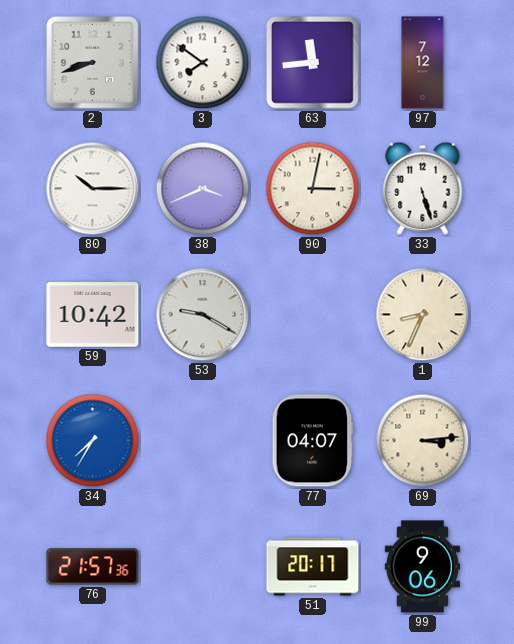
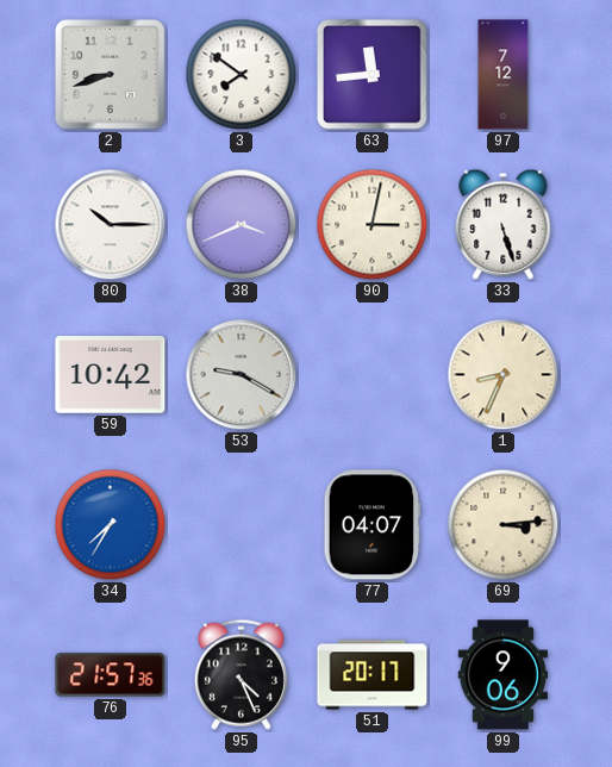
95: none -> 4:26 (241, 674)
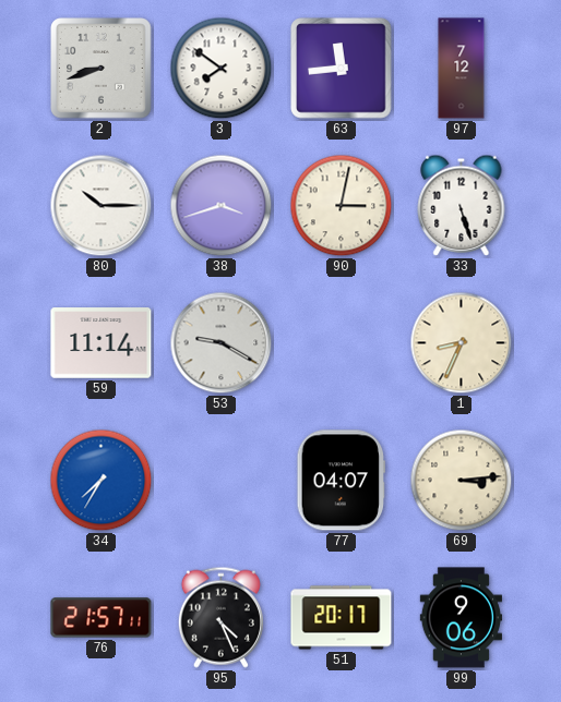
38: 3:41 -> 3:42 (222, 206)
59: 10:42 -> 11:14 (102, 343)
76: 21:57:36 -> 21:57:11 (102, 618)
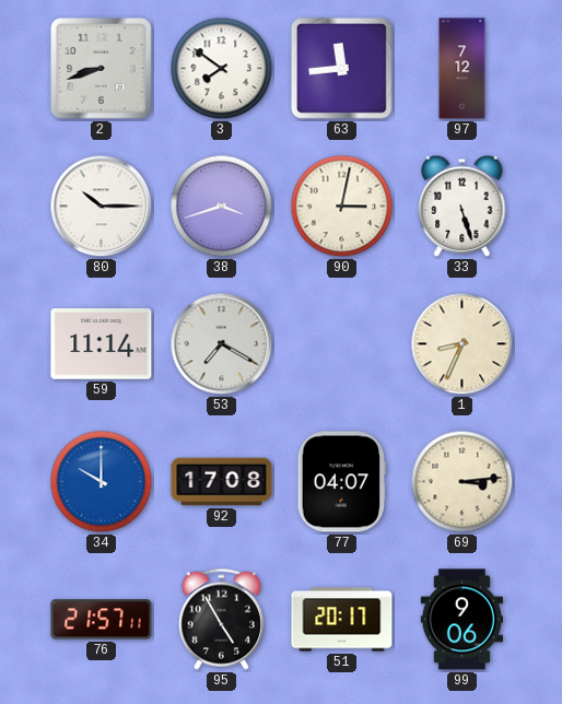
53: 9:20 -> 7:20 (222, 344)
34: 7:35 -> 10:00 (102, 482)
92: none -> 17:08 (222, 482)
95: 4:26 -> 4:55 (221, 619)
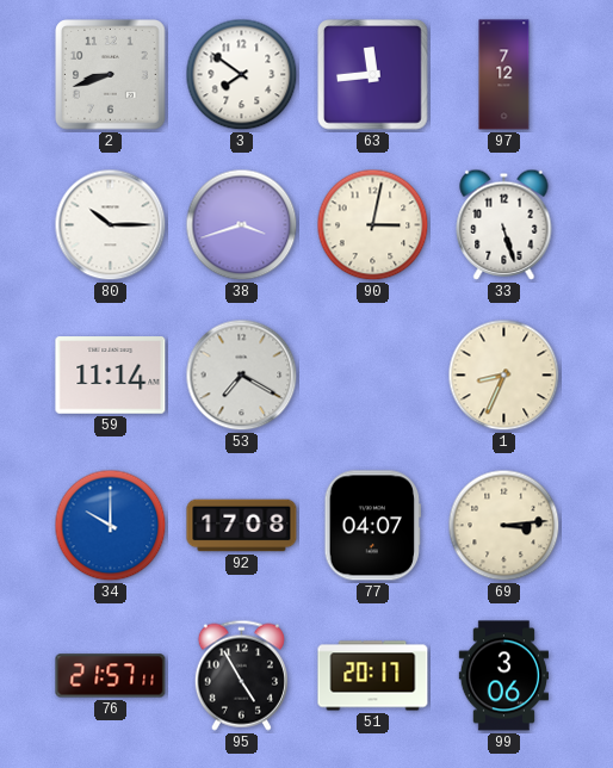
99: 9:06 -> 3:06 (503, 676)
